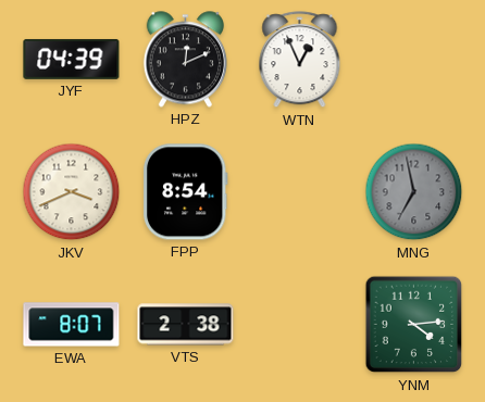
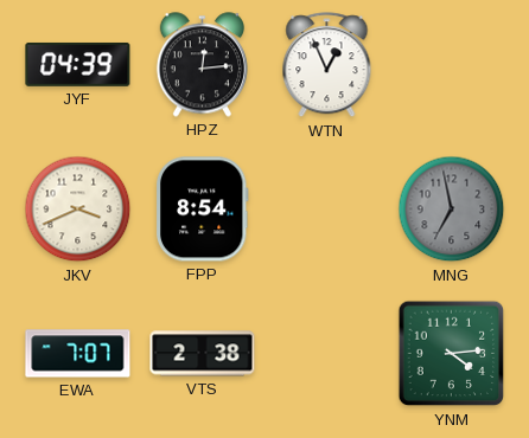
HPZ: 12:11 -> 12:14 (202, 65)
EWA: 8:07 -> 7:07 (78, 354)
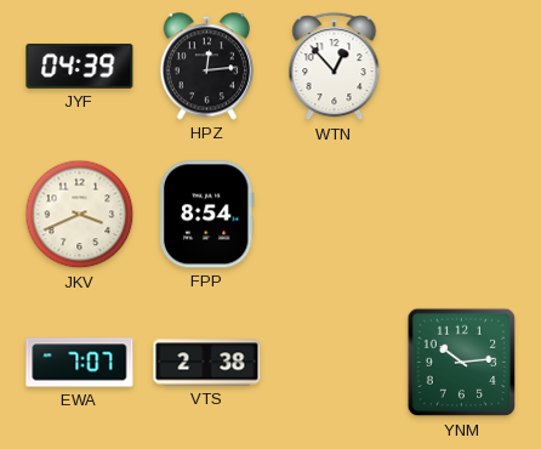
WTN: 12:56 -> 12:53 (335, 67)
MNG: 6:58 -> none (452, 210)
YNM: 4:14 -> 10:14 (462, 363)
